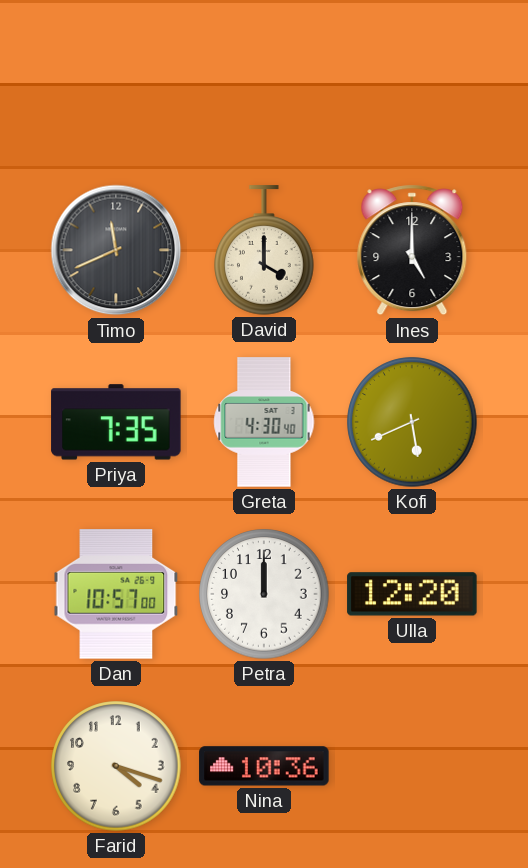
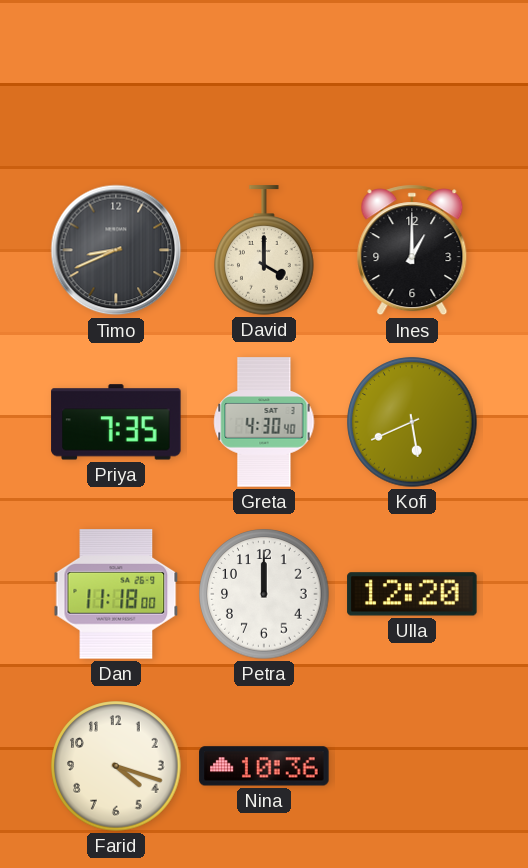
Timo: 11:41 -> 8:41 (116, 250)
Ines: 5:00 -> 1:00 (412, 250)
Dan: 10:57 -> 11:18 (116, 594)
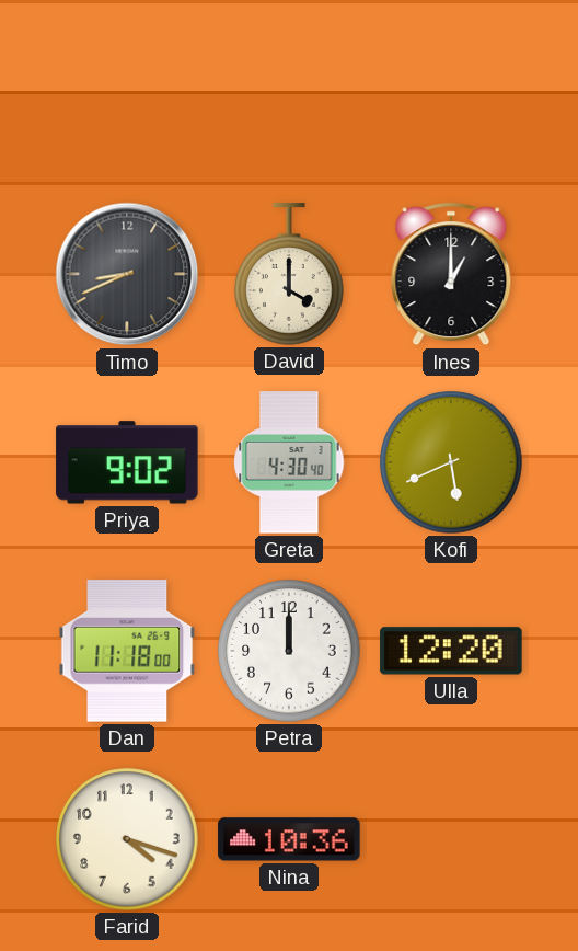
Priya: 7:35 -> 9:02 (127, 462)
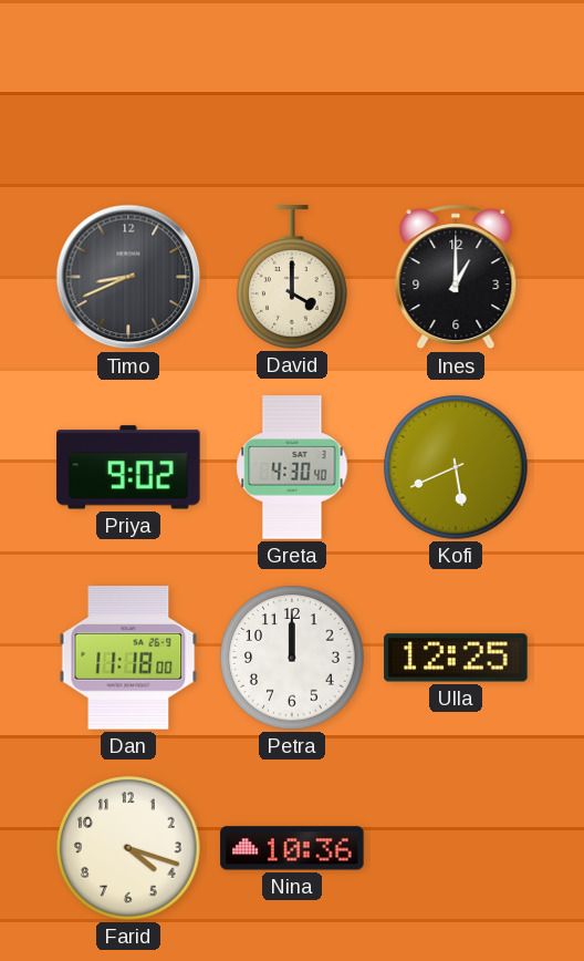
Ulla: 12:20 -> 12:25 (456, 658)
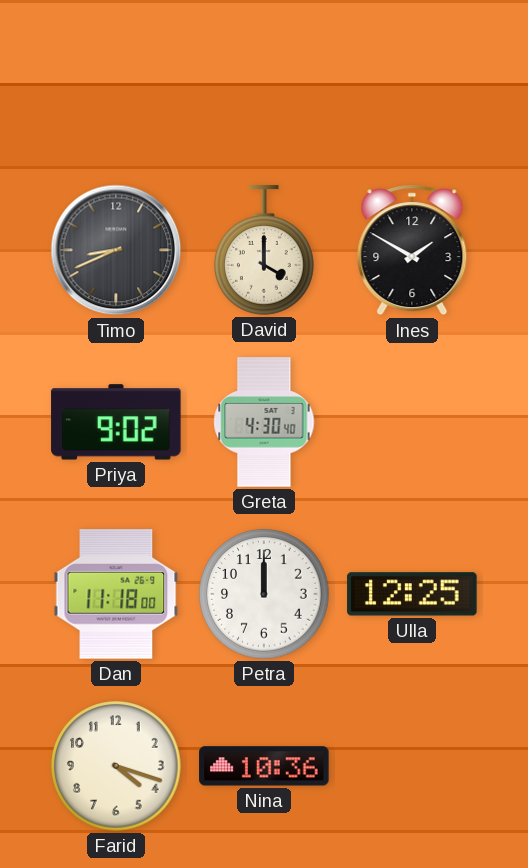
Ines: 1:00 -> 1:50 (412, 250)
Kofi: 5:41 -> none (456, 467)
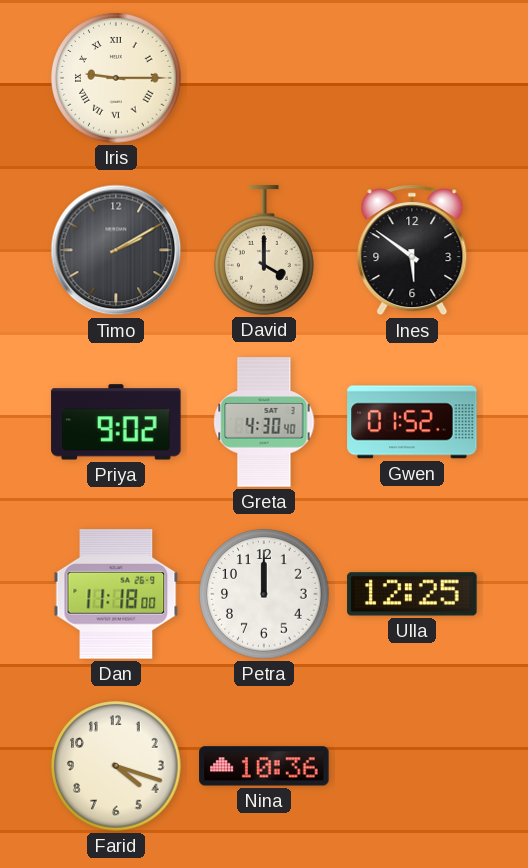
Iris: none -> 9:15 (116, 78)
Timo: 8:41 -> 2:10 (116, 250)
Ines: 1:50 -> 5:51 (412, 250)
Gwen: none -> 01:52 (412, 422)
